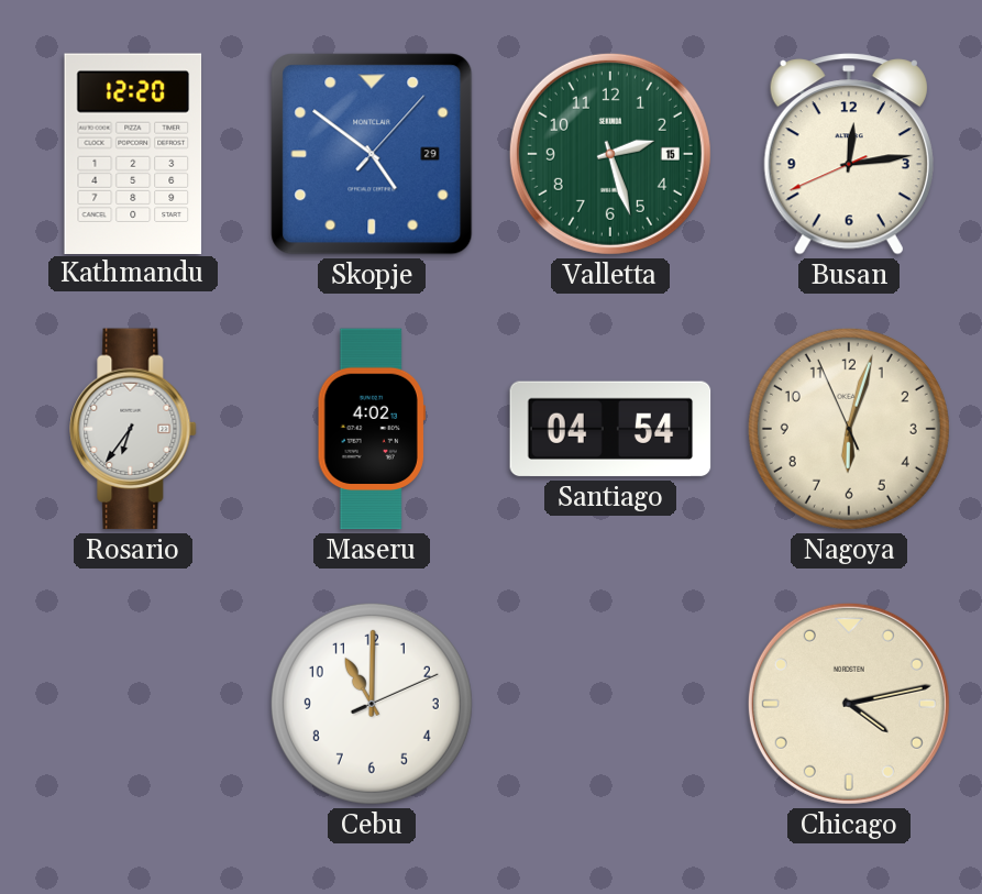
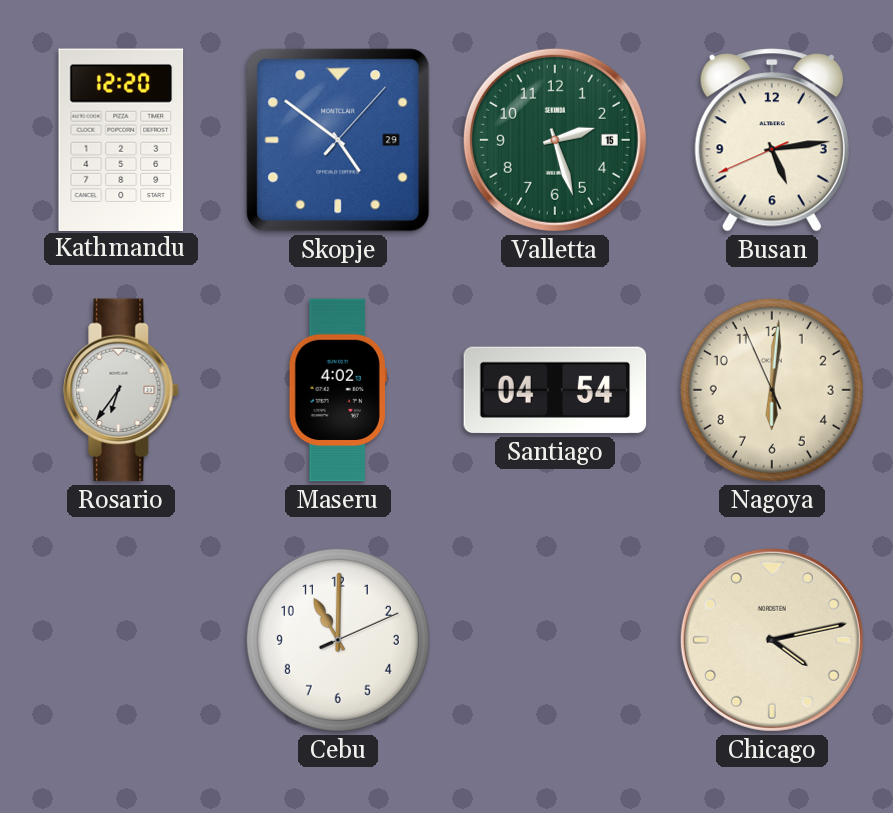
Busan: 12:13 -> 5:13 (772, 140)
Nagoya: 6:02 -> 6:00 (772, 390)
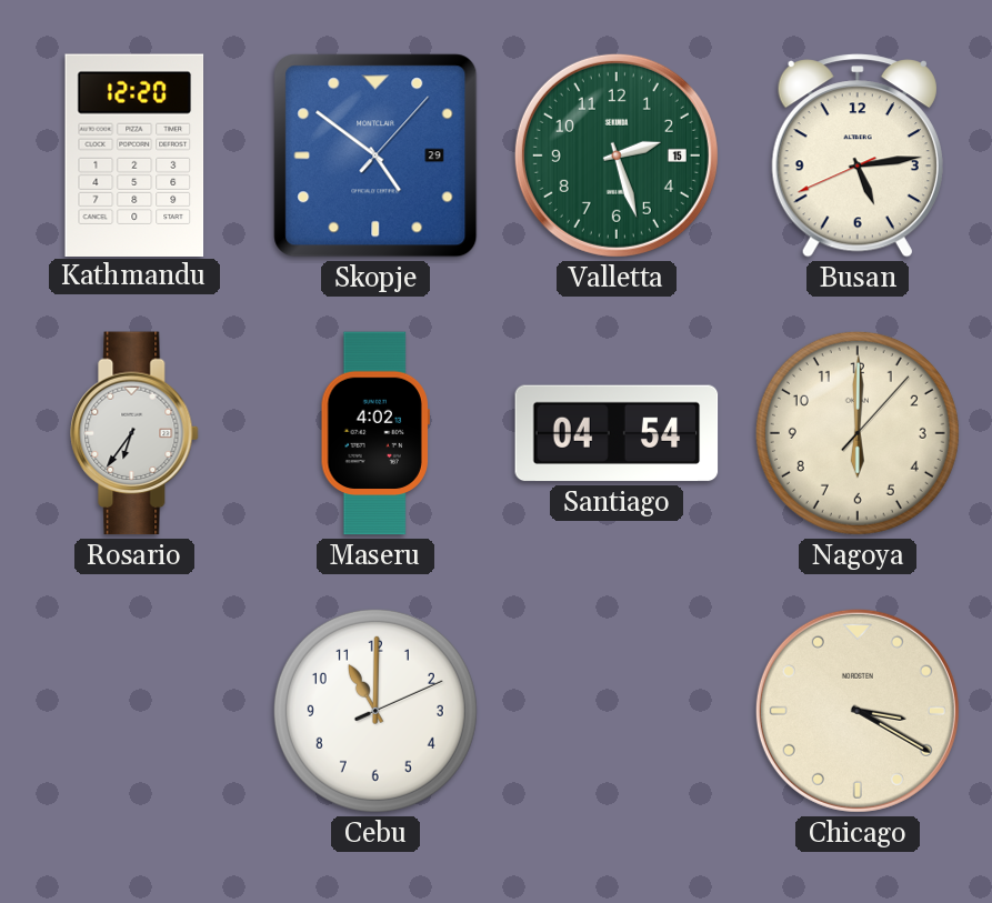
Nagoya: 6:00:56 -> 6:00:07 (858, 433)
Chicago: 4:13 -> 3:20 (858, 711)
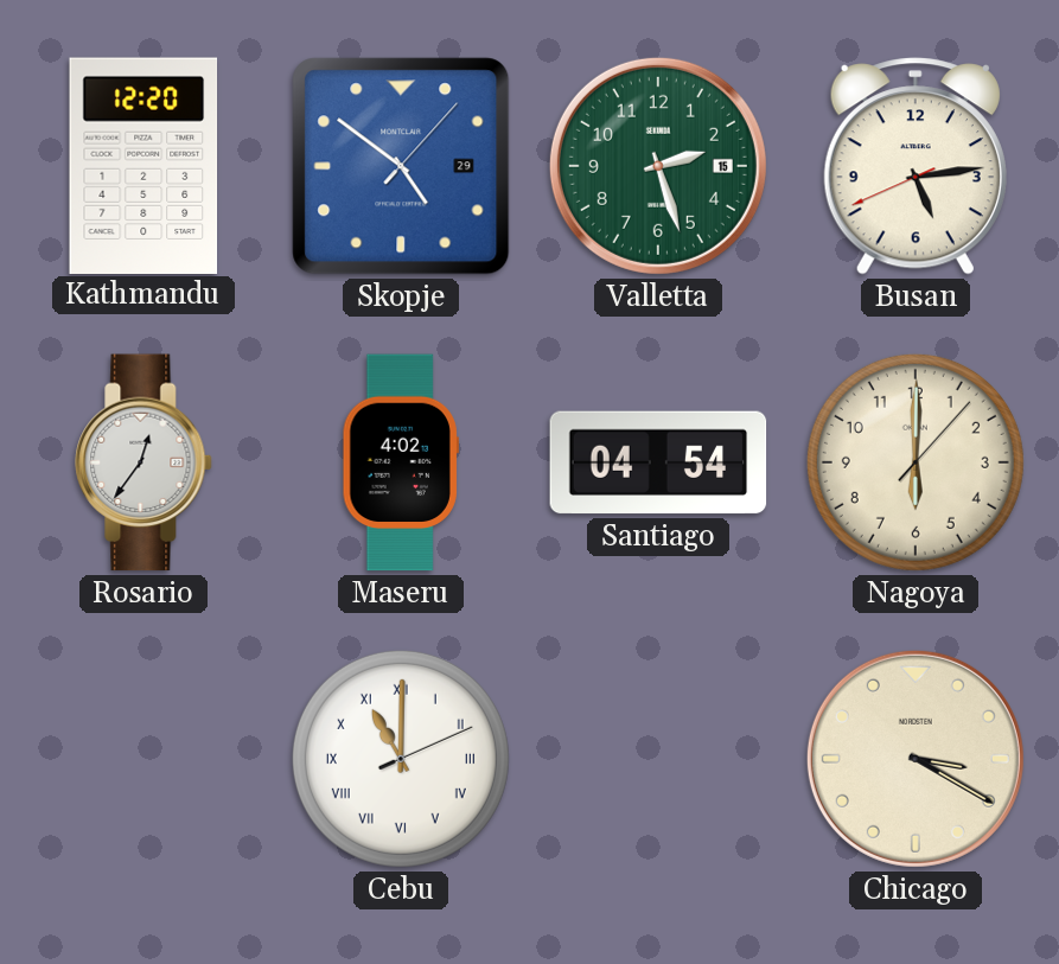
Rosario: 6:36 -> 12:36 (143, 462)
Cebu numerals: Arabic -> Roman (401, 759)
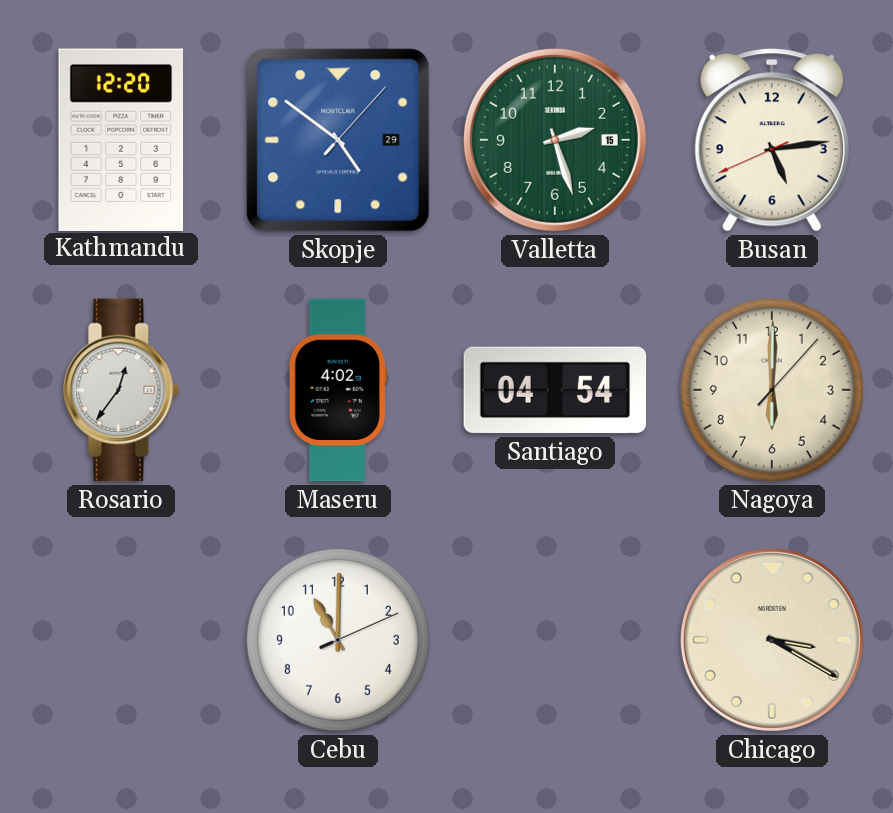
Cebu numerals: Roman -> Arabic (338, 640)
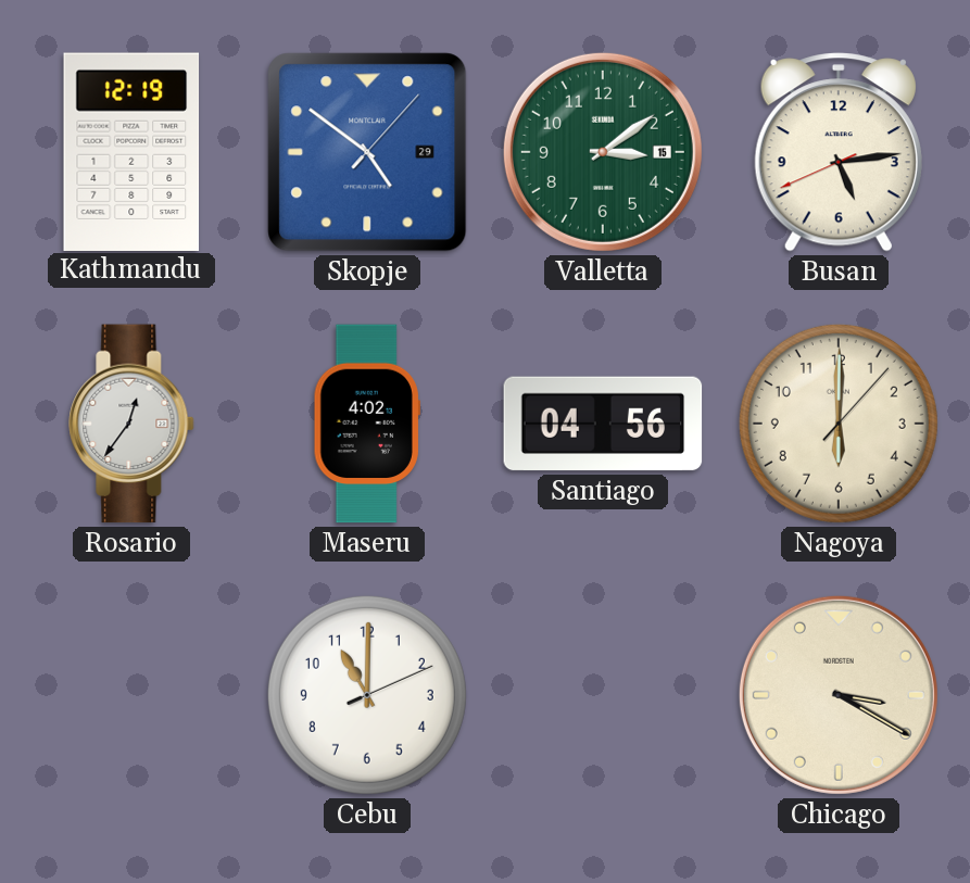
Kathmandu: 12:20 -> 12:19 (131, 151)
Valletta: 2:27 -> 3:09 (603, 152)
Santiago: 04:54 -> 04:56 (603, 424)
